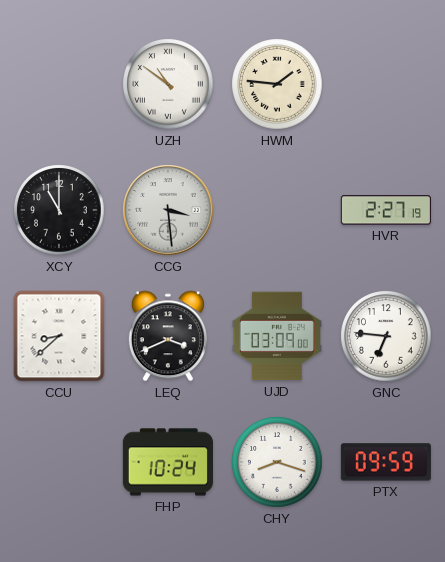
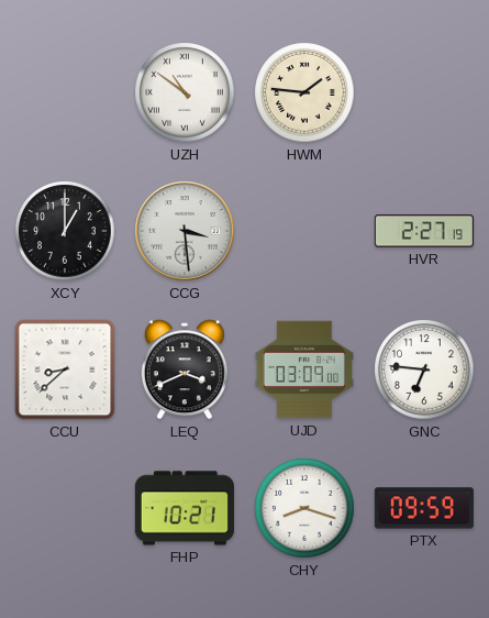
XCY: 11:00 -> 1:00 (65, 231)
FHP: 10:24 -> 10:21 (185, 508)
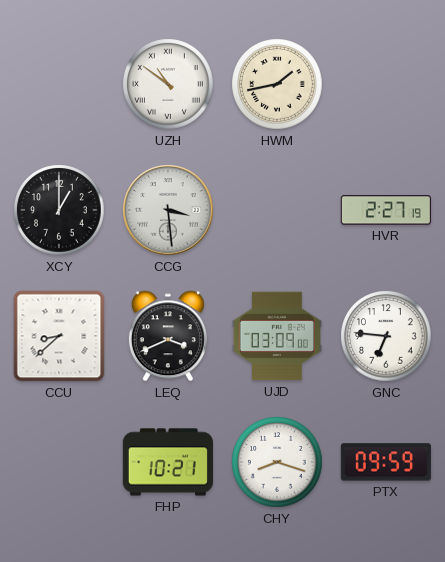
HWM: 1:46 -> 1:43 (277, 84)
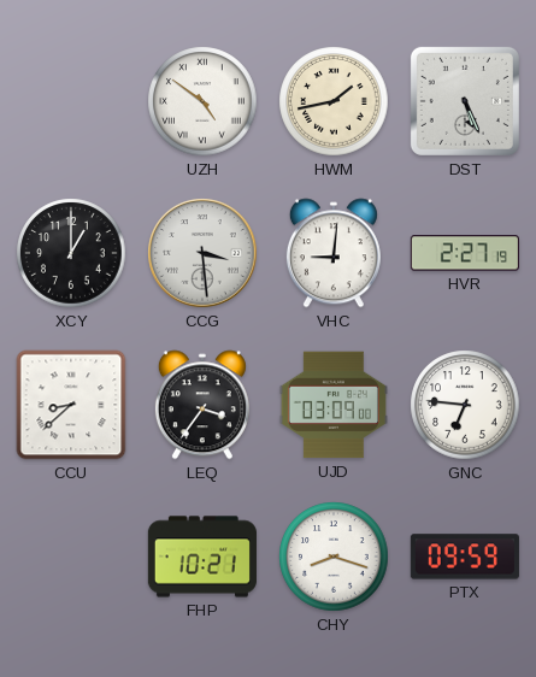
UZH: 10:51 -> 4:51 (202, 101)
DST: none -> 5:26 (465, 101)
VHC: none -> 9:01 (334, 253)
LEQ: 3:41 -> 3:36 (202, 405)
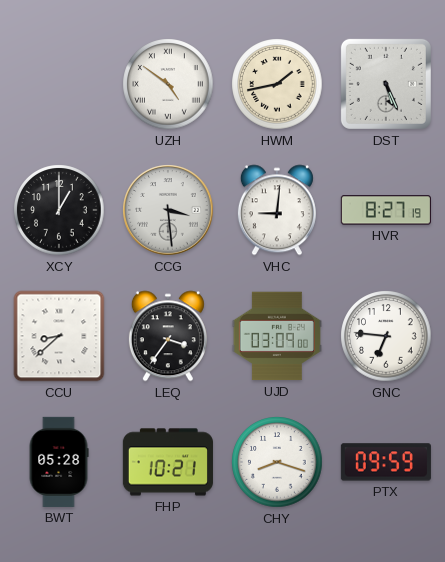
HVR: 2:27 -> 8:27 (386, 210)
BWT: none -> 05:28 (59, 462)
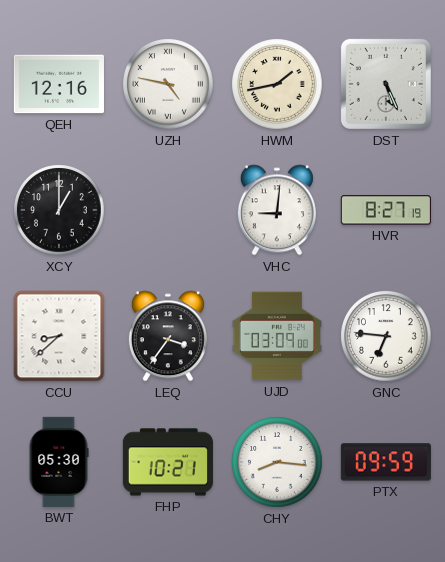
QEH: none -> 12:16 (59, 84)
UZH: 4:51 -> 4:47 (168, 84)
CCG: 3:29 -> none (168, 210)
BWT: 05:28 -> 05:30 (59, 462)
CHY: 8:18 -> 8:16 (277, 462)
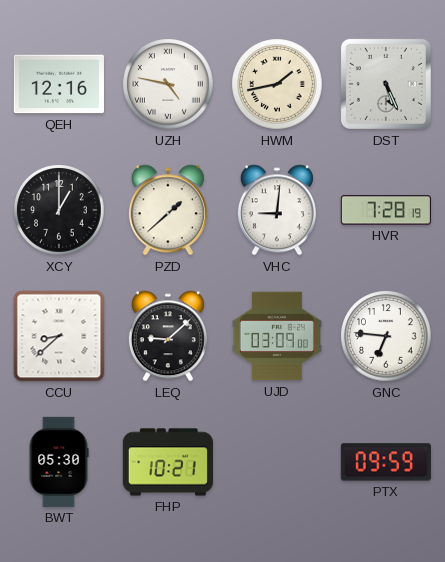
PZD: none -> 1:38 (168, 210)
HVR: 8:27 -> 7:28 (386, 210)
LEQ: 3:36 -> 9:08 (168, 336)
CHY: 8:16 -> none (277, 462)
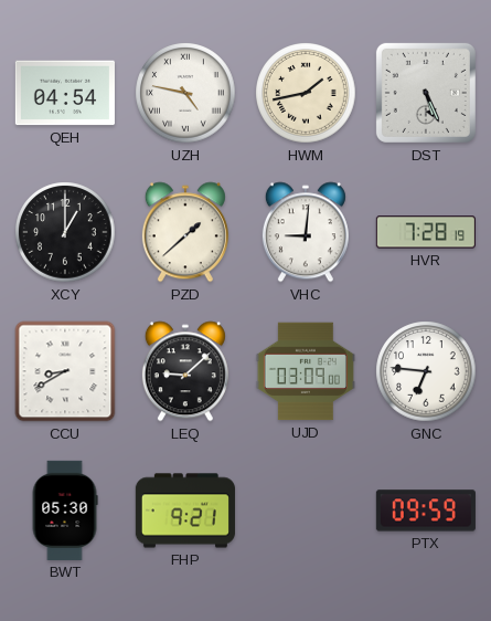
QEH: 12:16 -> 04:54 (65, 93)
CCU: 8:38 -> 8:40 (65, 371)
FHP: 10:21 -> 9:21 (185, 511)
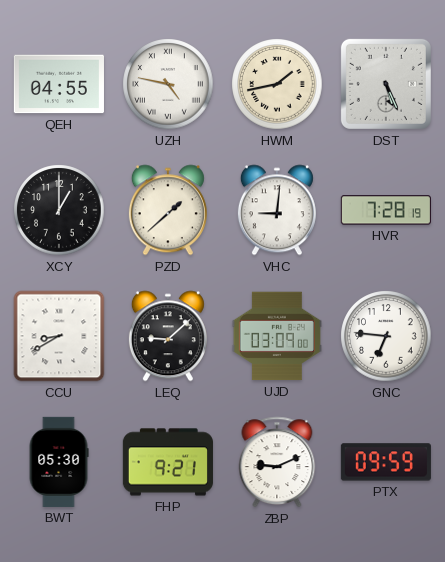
QEH: 04:54 -> 04:55 (59, 84)
ZBP: none -> 9:11 (277, 462)
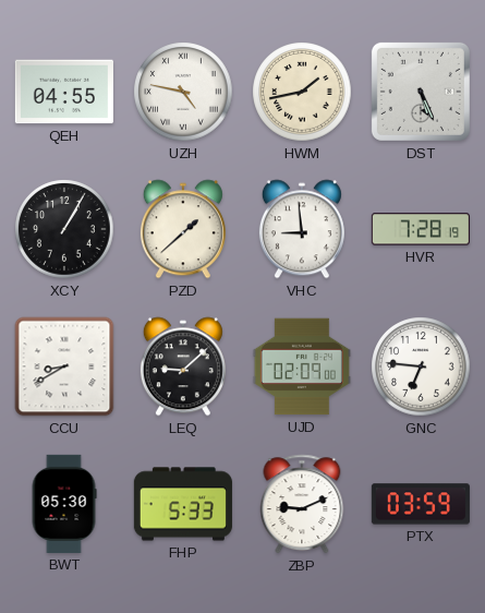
XCY: 1:00 -> 1:05 (64, 229)
VHC: 9:01 -> 8:59 (302, 229)
UJD: 03:09 -> 02:09 (302, 366)
FHP: 9:21 -> 5:33 (183, 504)
PTX: 09:59 -> 03:59 (421, 504)
